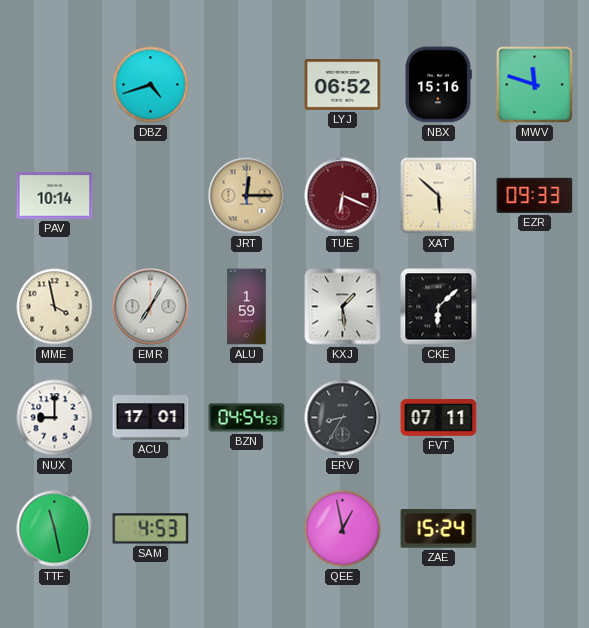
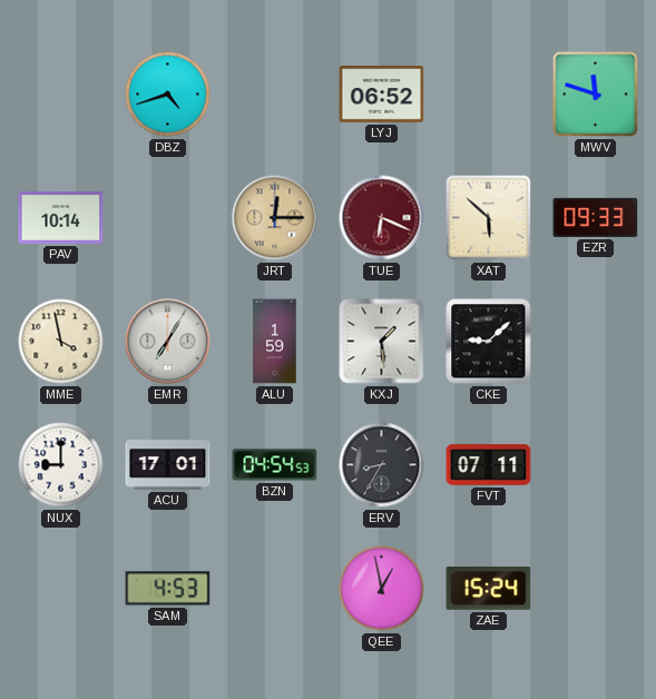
NBX: 15:16 -> none (438, 85)
CKE: 6:08 -> 9:08 (489, 342)
TTF: 11:28 -> none (55, 529)
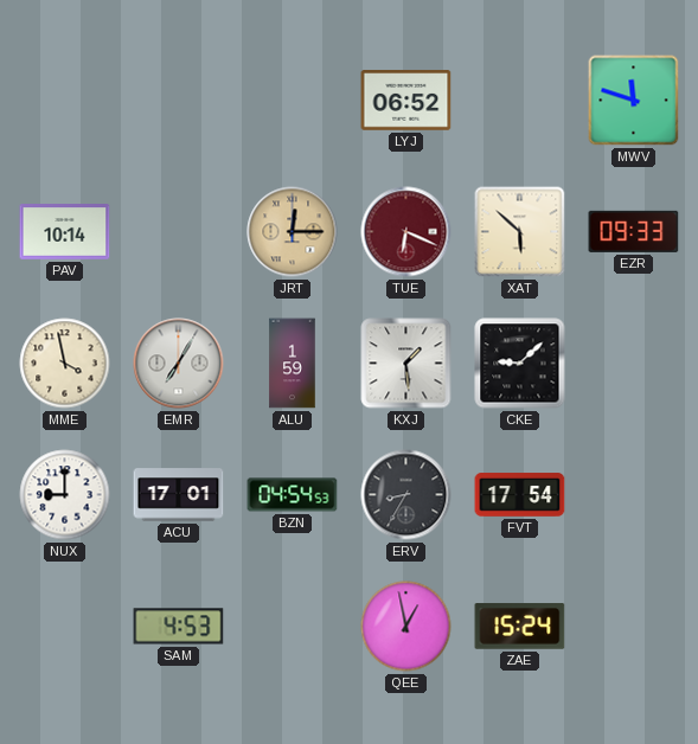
DBZ: 4:42 -> none (168, 95)
FVT: 07:11 -> 17:54 (520, 495)
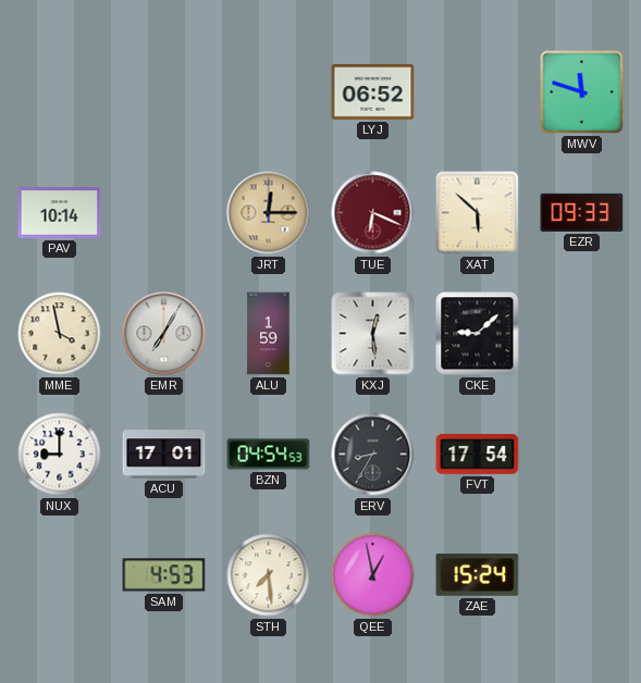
KXJ: 1:29 -> 12:29 (373, 334)
STH: none -> 7:29 (269, 575)
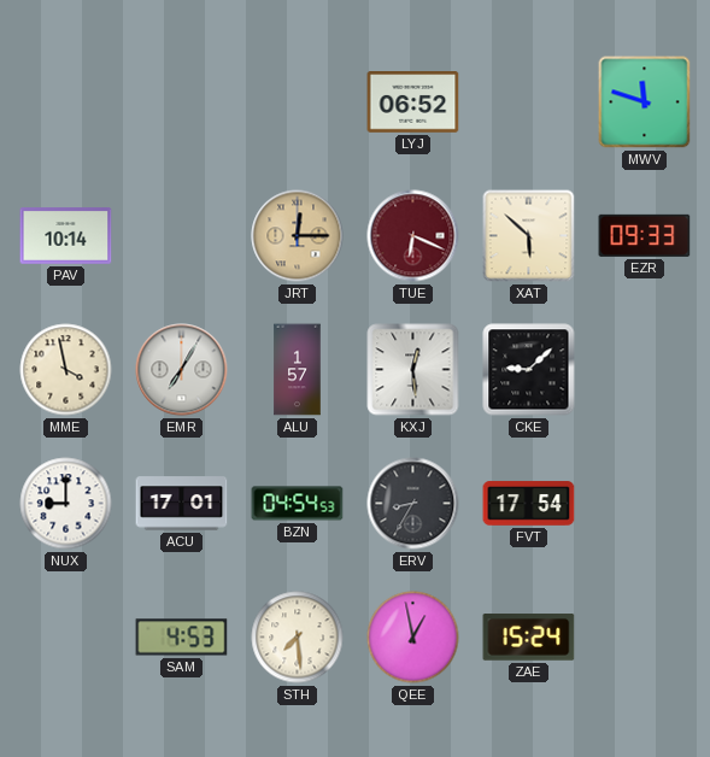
ALU: 1:59 -> 1:57 (298, 370)
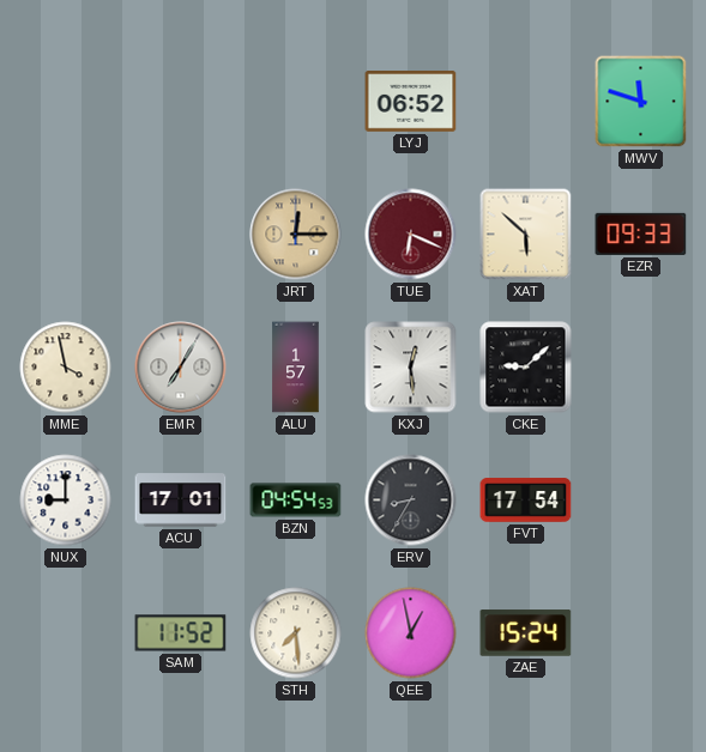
PAV: 10:14 -> none (66, 236)
SAM: 4:53 -> 11:52 (181, 633)
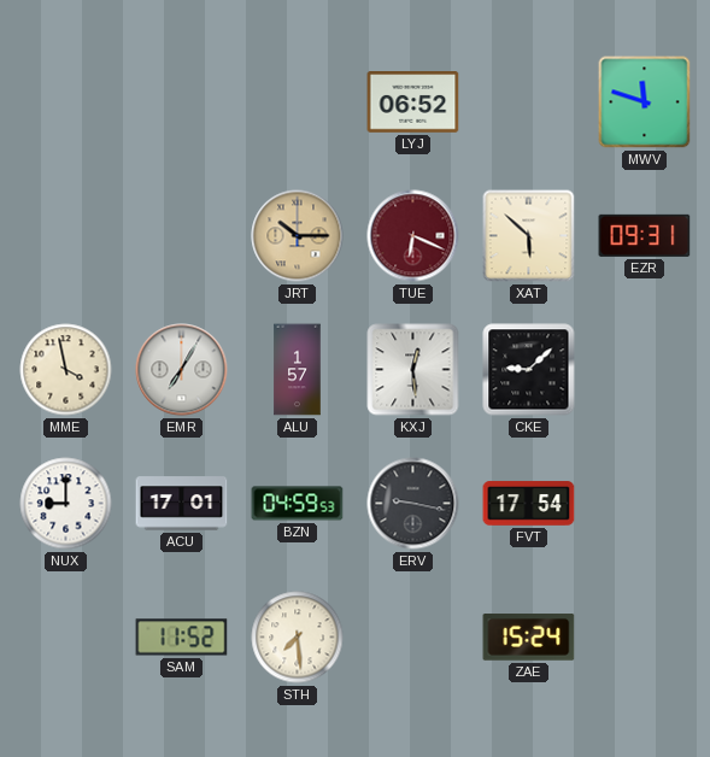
JRT: 12:15 -> 10:15 (298, 236)
EZR: 09:33 -> 09:31 (645, 235)
BZN: 04:54 -> 04:59 (298, 504)
ERV: 8:35 -> 9:17 (413, 504)
QEE: 12:58 -> none (411, 633)
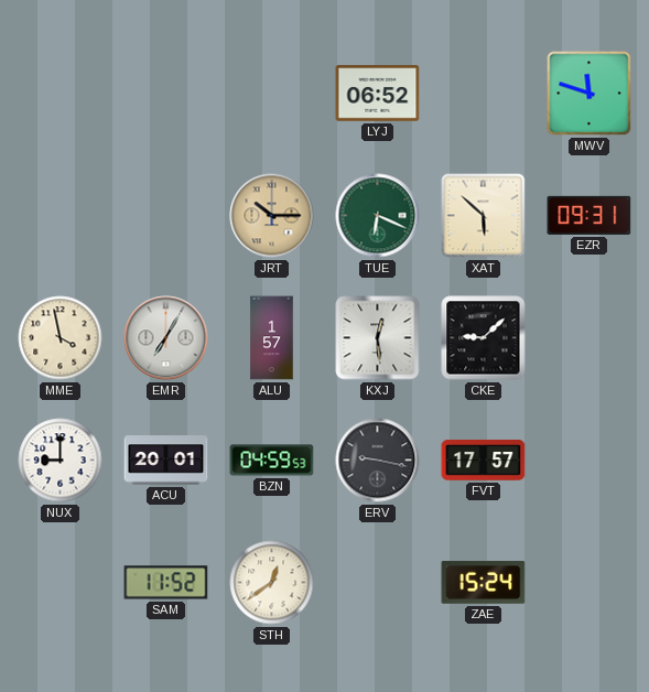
TUE dial: burgundy -> green (378, 216)
ACU: 17:01 -> 20:01 (166, 461)
FVT: 17:54 -> 17:57 (484, 461)
STH: 7:29 -> 12:39 (272, 583)
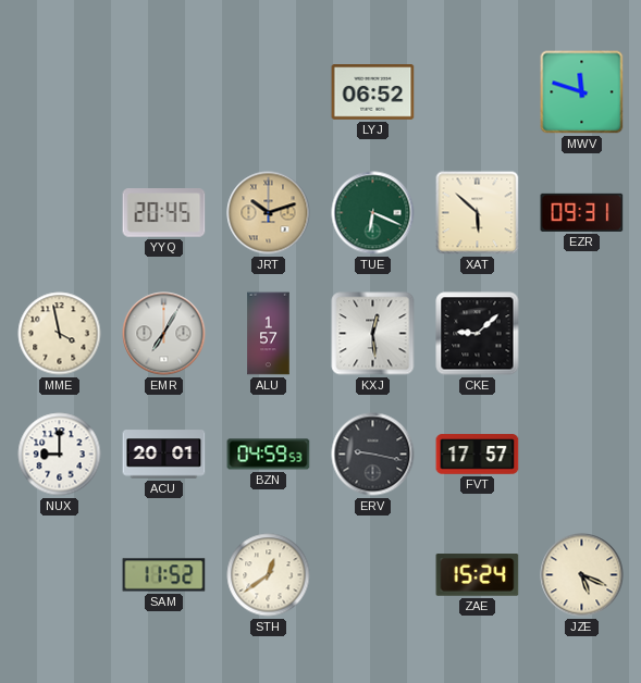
YYQ: none -> 20:45 (164, 213)
JRT: 10:15 -> 10:12 (269, 213)
JZE: none -> 5:19 (582, 575)
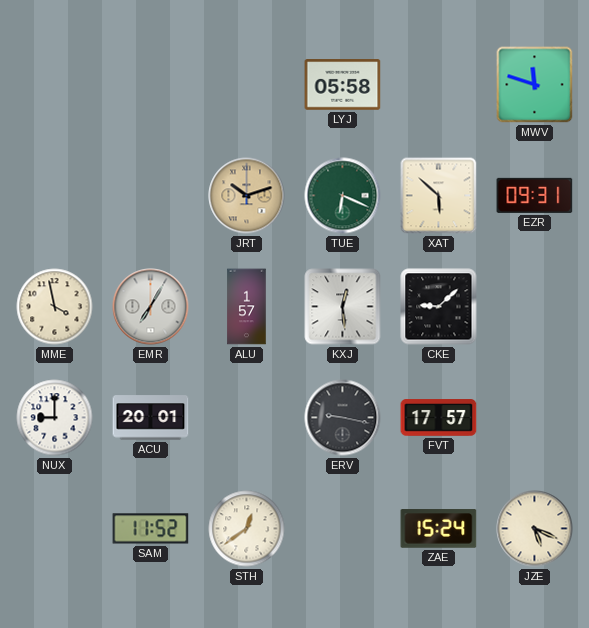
LYJ: 06:52 -> 05:58 (343, 85)
YYQ: 20:45 -> none (164, 213)
BZN: 04:59 -> none (269, 455)
